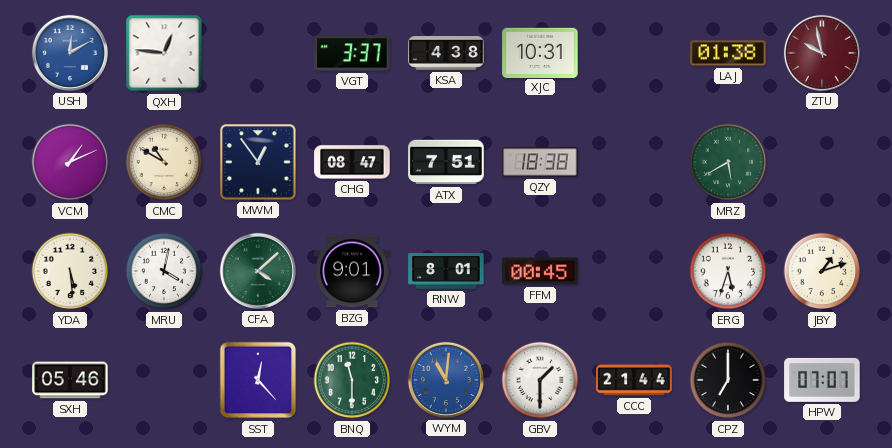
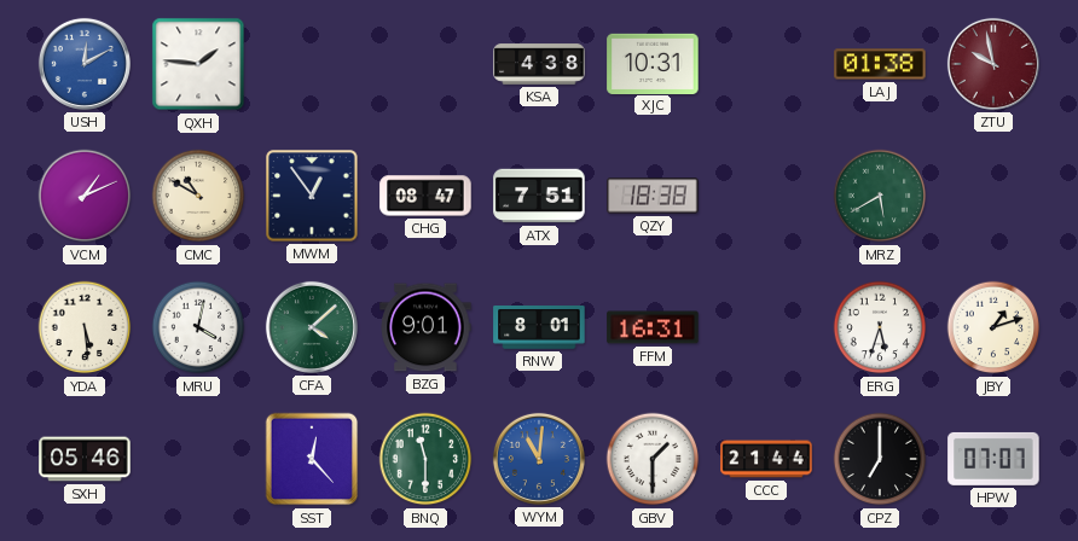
QXH: 12:46 -> 1:46 (198, 64)
VGT: 3:37 -> none (352, 53)
FFM: 00:45 -> 16:31 (653, 327)
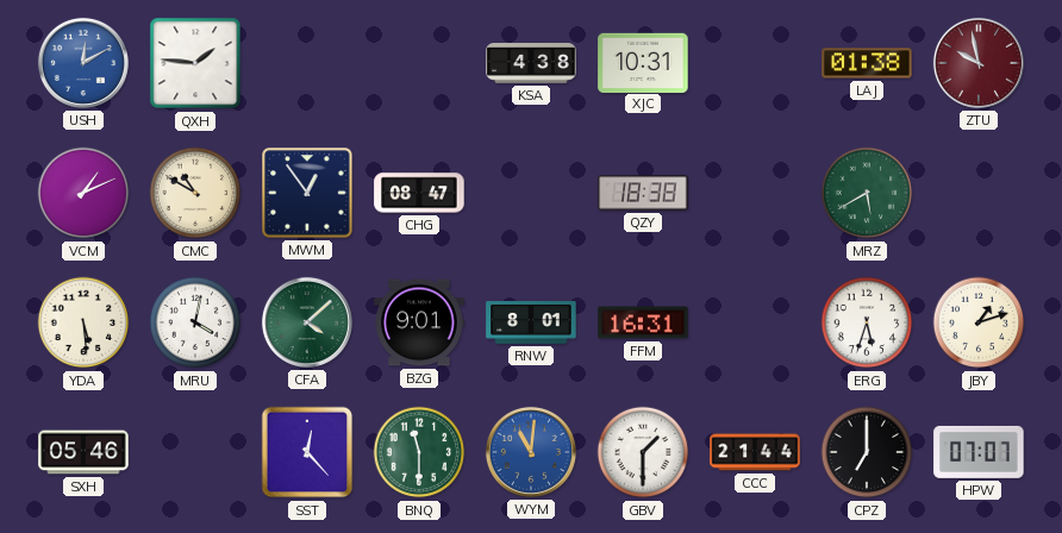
ATX: 7:51 -> none (539, 196)
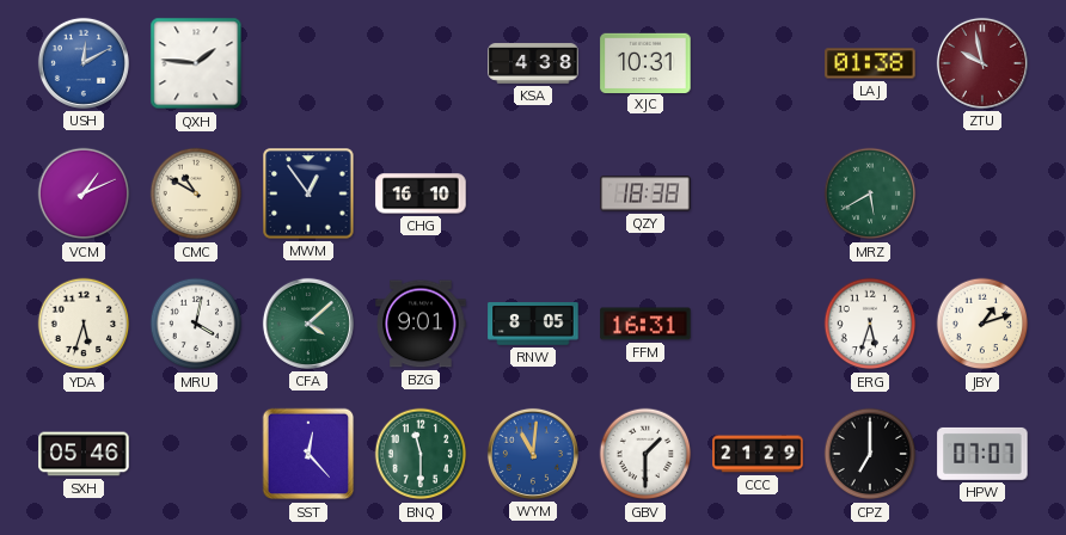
CHG: 08:47 -> 16:10 (421, 193)
YDA: 5:29 -> 5:33 (84, 324)
RNW: 8:01 -> 8:05 (533, 325)
CCC: 21:44 -> 21:29 (758, 454)
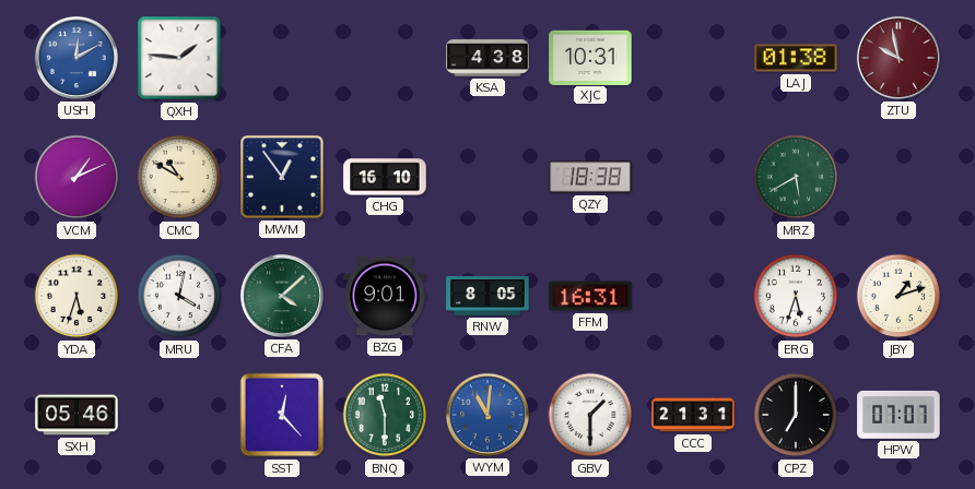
CCC: 21:29 -> 21:31 (693, 415)
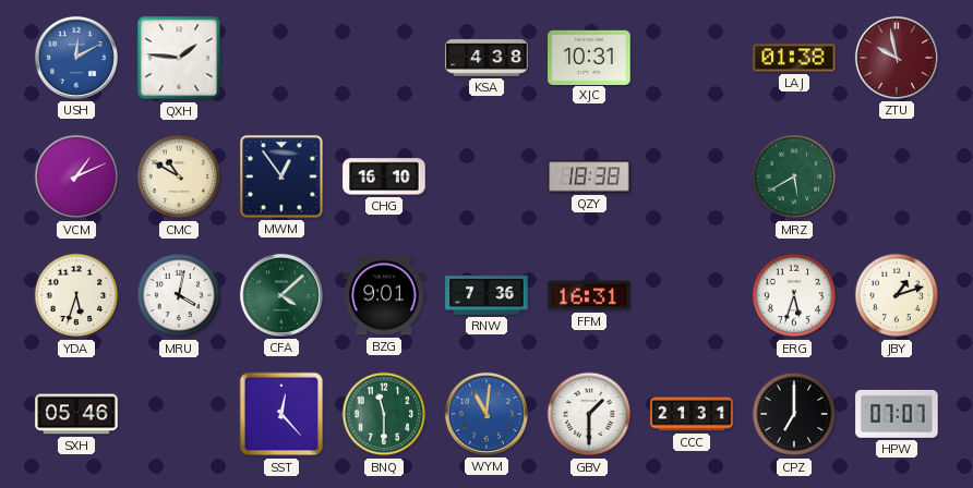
RNW: 8:05 -> 7:36 (487, 296)
